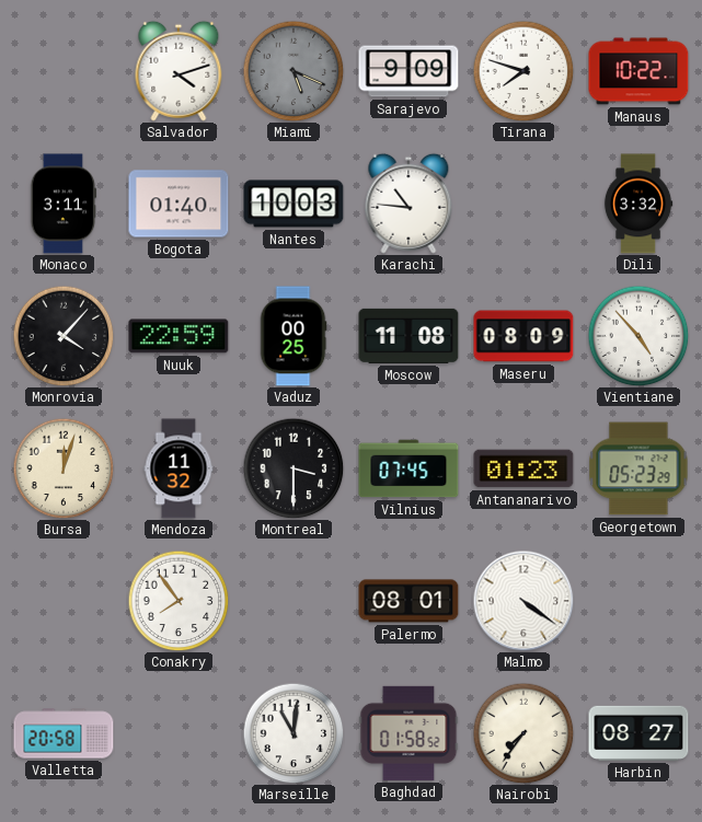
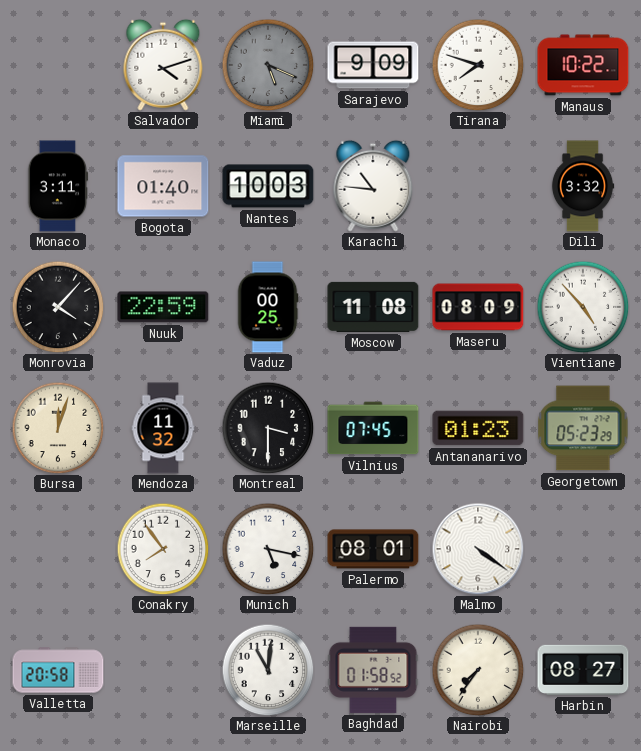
Munich: none -> 5:17 (268, 549)
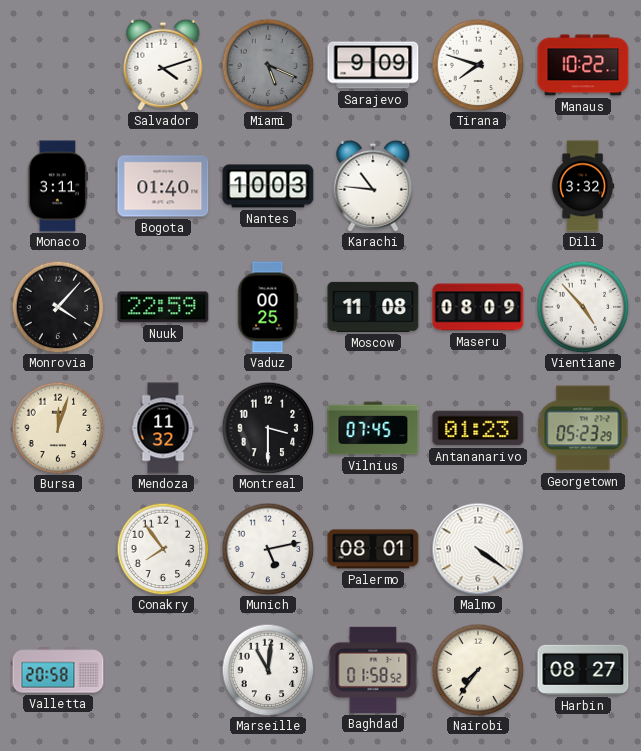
Munich: 5:17 -> 5:13 (268, 549)
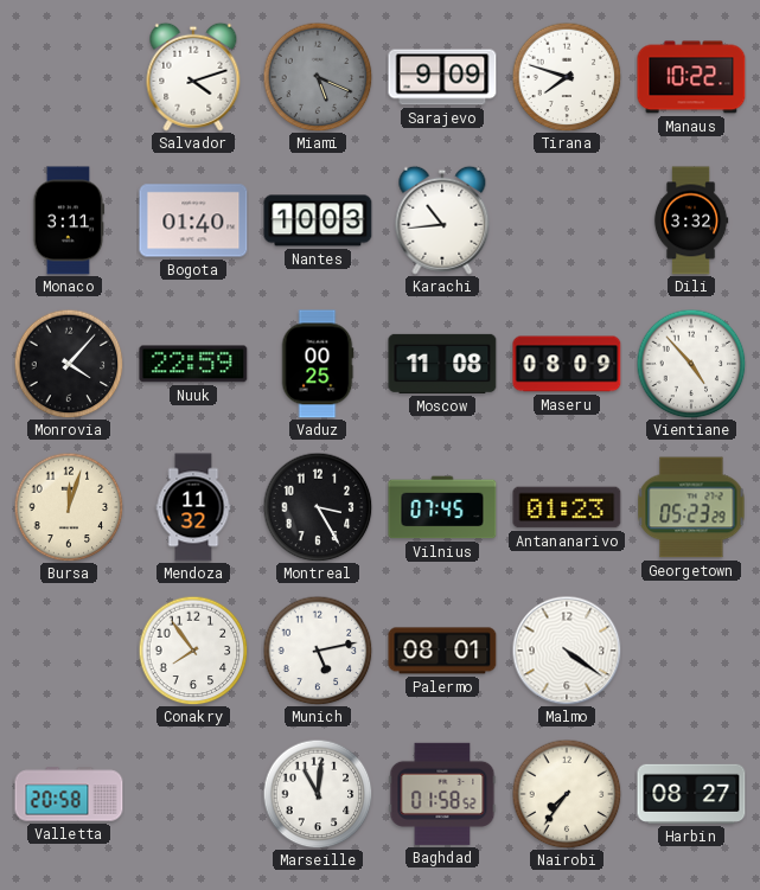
Karachi: 10:46 -> 10:44 (442, 220)
Montreal: 3:30 -> 3:25 (318, 507)
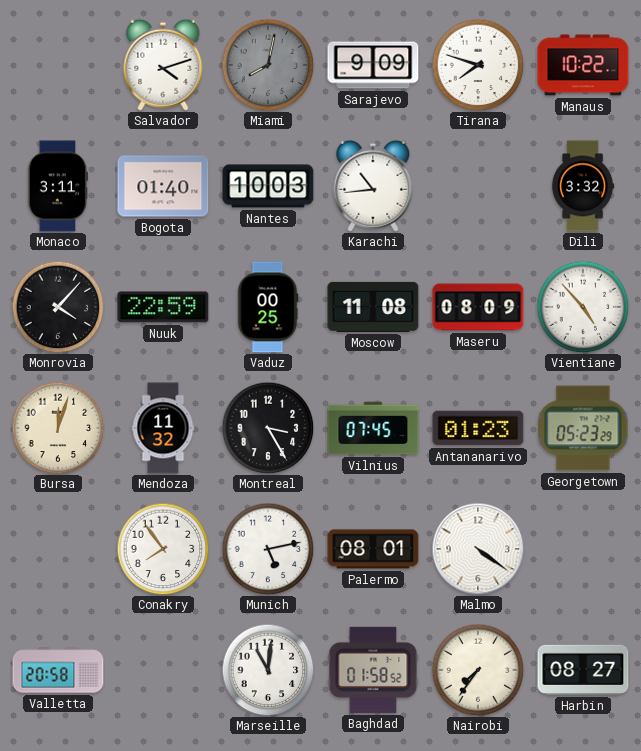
Miami: 5:19 -> 8:02 (268, 65)
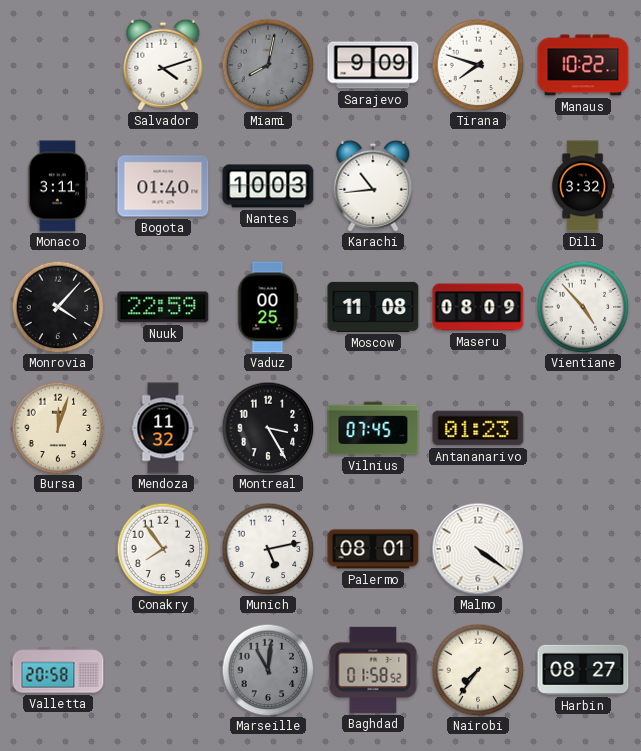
Georgetown: 05:23 -> none (583, 428)
Marseille dial: white -> grey (268, 670)
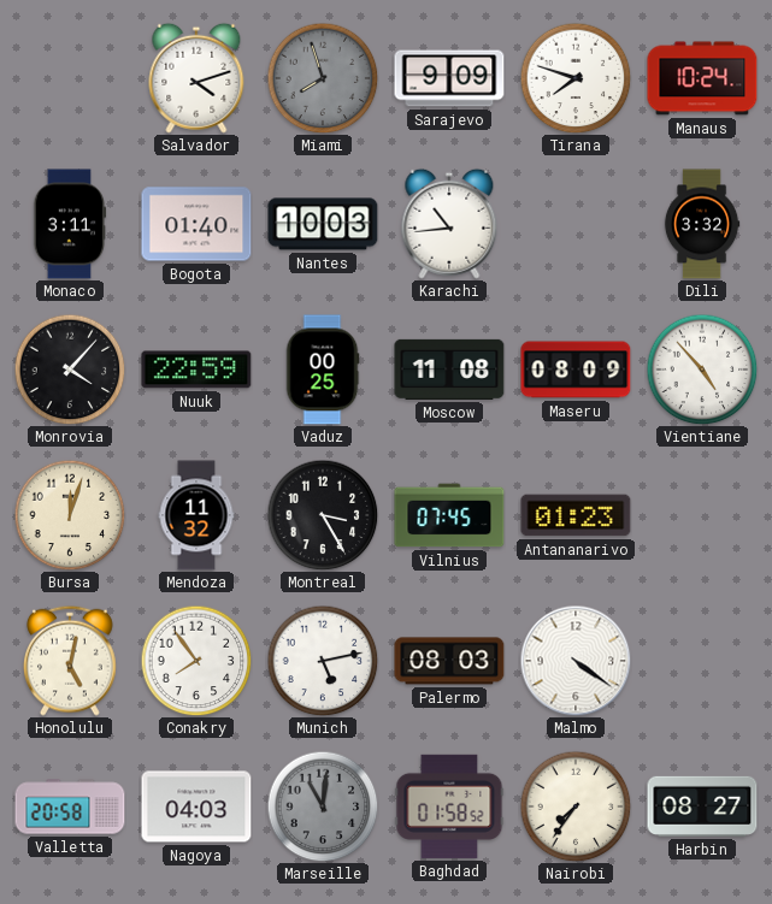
Miami: 8:02 -> 7:57 (323, 78)
Manaus: 10:22 -> 10:24 (702, 78)
Honolulu: none -> 5:02 (71, 661)
Palermo: 08:01 -> 08:03 (449, 661)
Nagoya: none -> 04:03 (196, 806)
